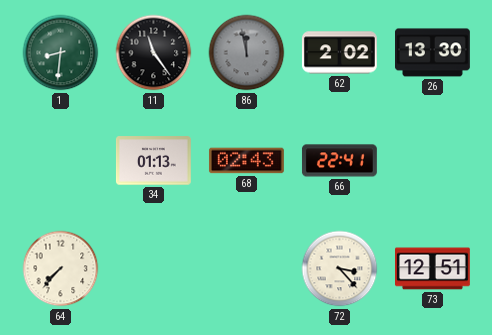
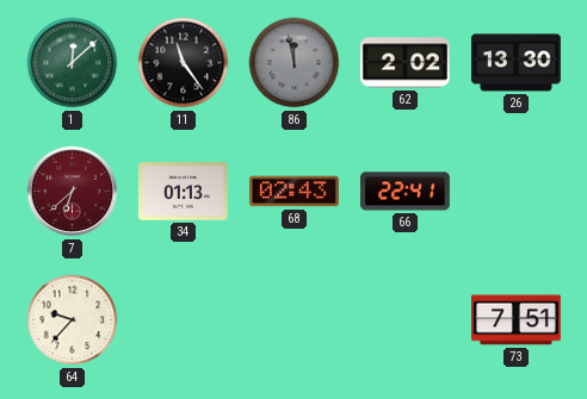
1: 8:31 -> 12:08 (73, 63)
7: none -> 6:38 (73, 192)
64: 7:37 -> 9:37 (73, 320)
72: 3:23 -> none (340, 269)
73: 12:51 -> 7:51 (517, 320)
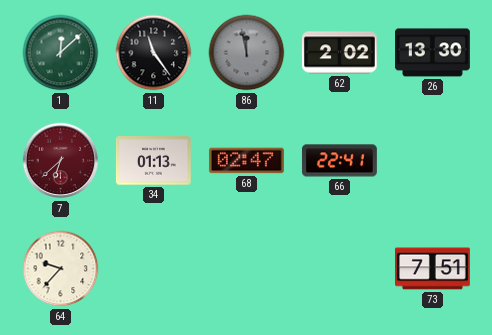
68: 02:43 -> 02:47 (247, 161)
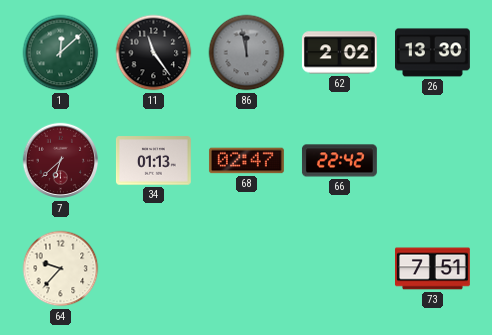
66: 22:41 -> 22:42 (339, 161)
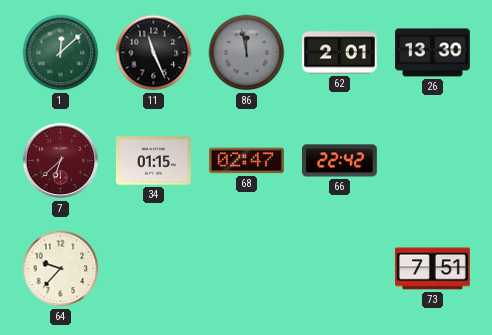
11: 11:24 -> 11:26 (154, 53)
62: 2:02 -> 2:01 (339, 53)
34: 01:13 -> 01:15 (153, 161)
